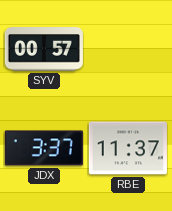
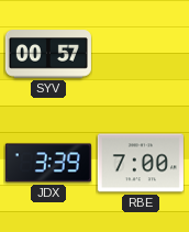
JDX: 3:37 -> 3:39 (48, 163)
RBE: 11:37 -> 7:00 (141, 163)
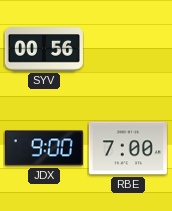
SYV: 00:57 -> 00:56 (44, 49)
JDX: 3:39 -> 9:00 (44, 148)
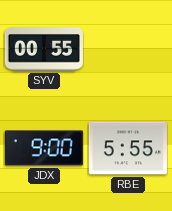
SYV: 00:56 -> 00:55 (44, 49)
RBE: 7:00 -> 5:55 (128, 148)
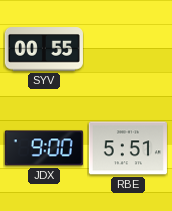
RBE: 5:55 -> 5:51 (128, 148)
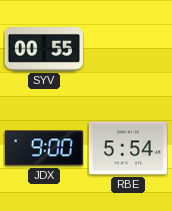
RBE: 5:51 -> 5:54 (128, 148)
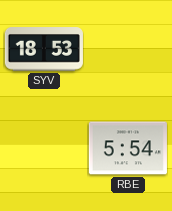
SYV: 00:55 -> 18:53 (44, 49)
JDX: 9:00 -> none (44, 148)
